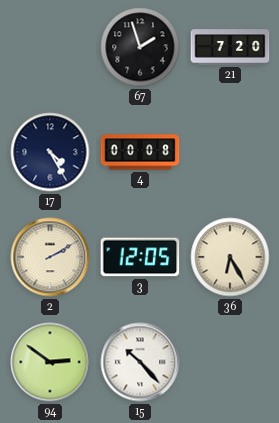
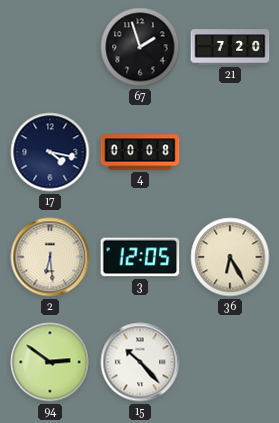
17: 4:25 -> 4:17 (50, 152)
2: 2:10 -> 6:29 (50, 257)
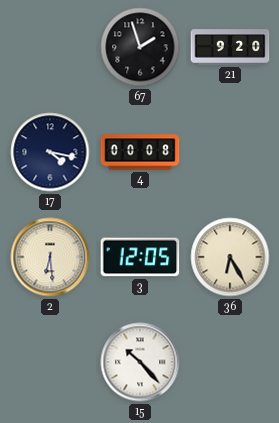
21: 7:20 -> 9:20 (230, 47)
94: 2:51 -> none (50, 362)
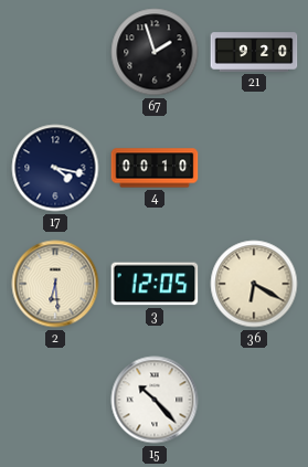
4: 00:08 -> 00:10 (155, 168)
36: 6:25 -> 6:20 (254, 284)
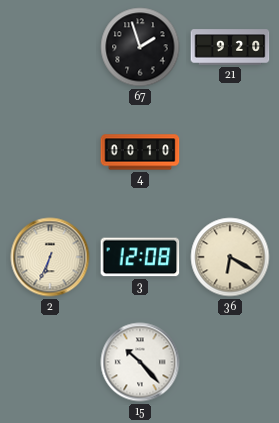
17: 4:17 -> none (55, 168)
2: 6:29 -> 6:34 (50, 257)
3: 12:05 -> 12:08 (140, 257)
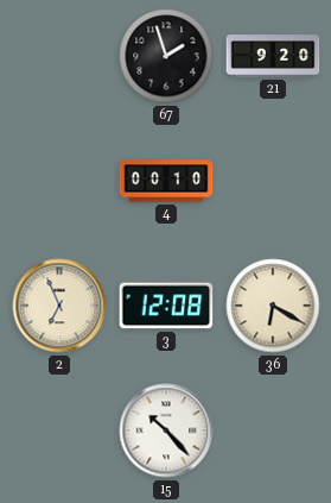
2: 6:34 -> 6:56 (59, 306)
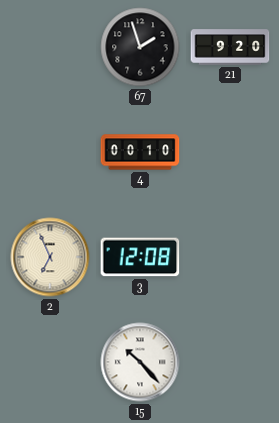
36: 6:20 -> none (273, 306)
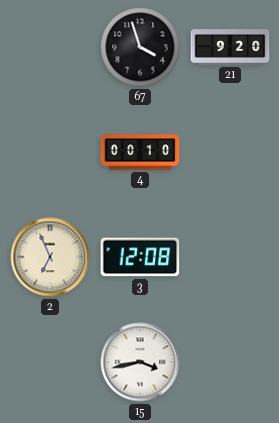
67: 1:57 -> 3:57 (140, 47)
15: 10:23 -> 3:43 (140, 362)
